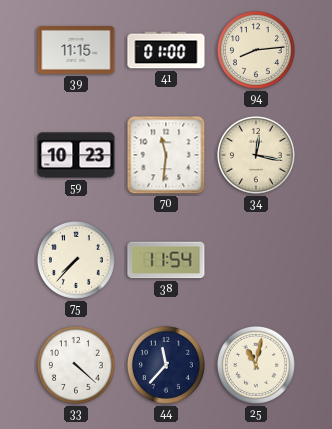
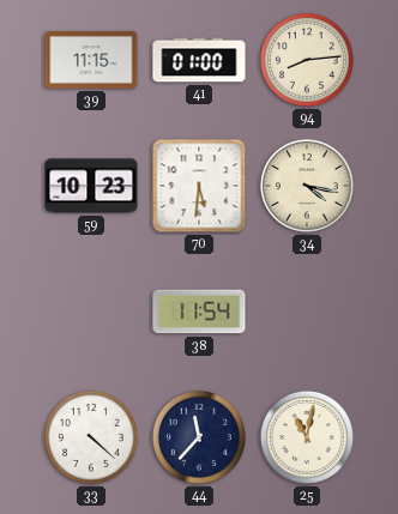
70: 11:31 -> 5:31 (199, 186)
34: 12:17 -> 4:17 (307, 186)
75: 7:37 -> none (76, 260)
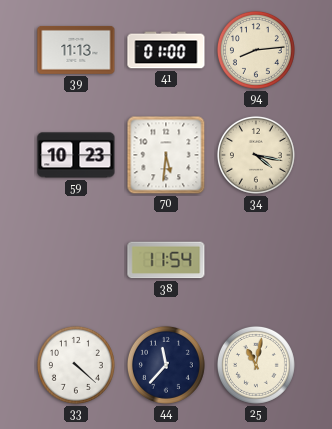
39: 11:15 -> 11:13 (76, 50)
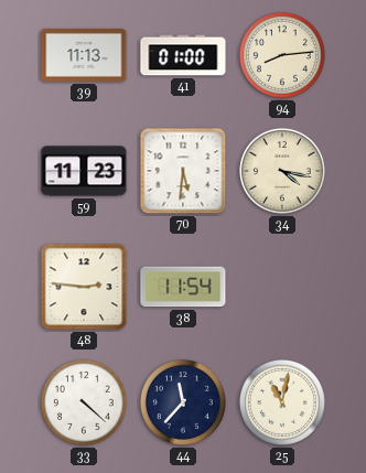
59: 10:23 -> 11:23 (84, 171)
48: none -> 2:46 (84, 287)
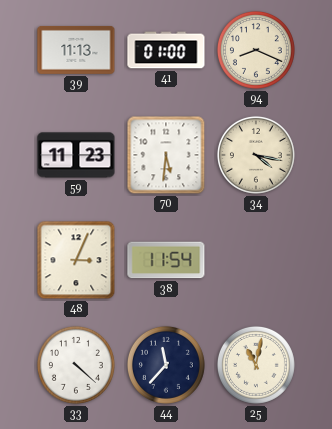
94: 8:14 -> 8:19 (256, 50)
48: 2:46 -> 3:04 (76, 260)
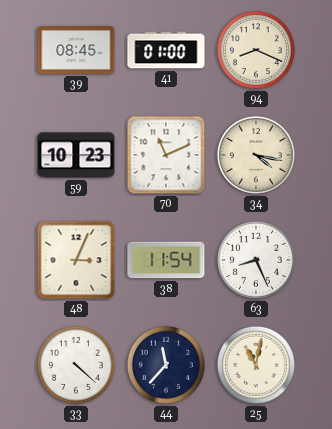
39: 11:13 -> 08:45 (76, 50)
59: 11:23 -> 10:23 (76, 155)
70: 5:31 -> 11:11 (166, 155)
63: none -> 8:26 (256, 260)
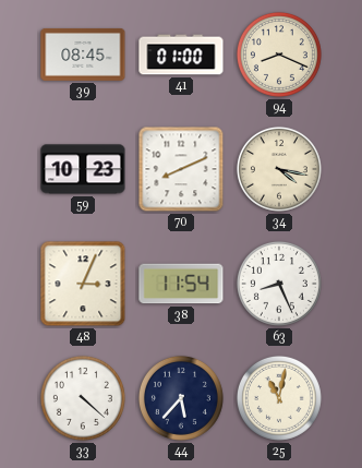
70: 11:11 -> 8:11 (181, 169)
44: 11:37 -> 5:37 (181, 398)
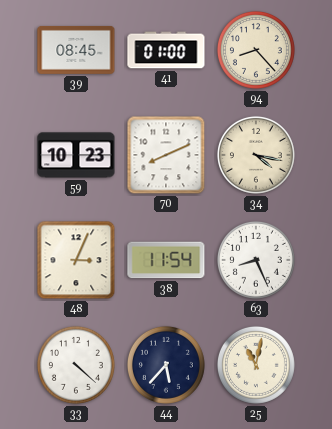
94: 8:19 -> 8:23 (256, 50)
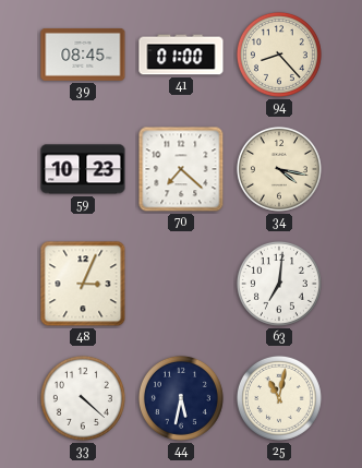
70: 8:11 -> 7:22 (181, 169)
38: 11:54 -> none (166, 260)
63: 8:26 -> 7:01 (279, 284)
44: 5:37 -> 5:32 (181, 398)
